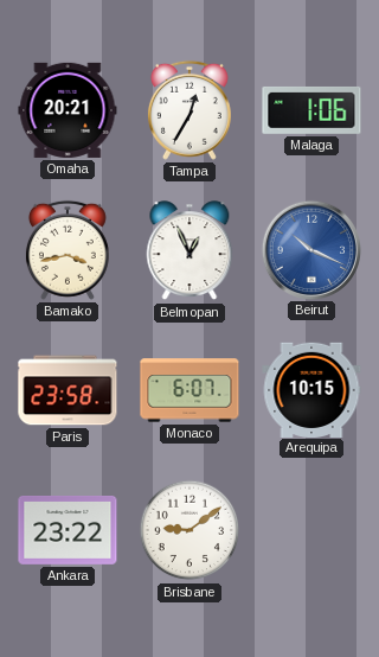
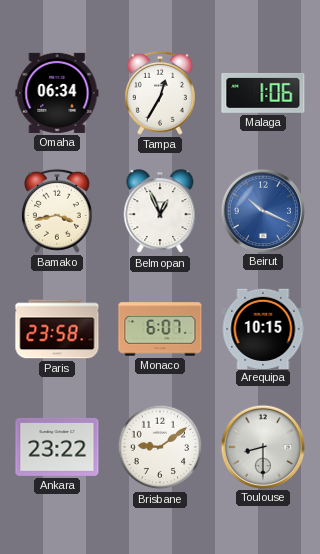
Omaha: 20:21 -> 06:34 (57, 93)
Toulouse: none -> 8:30 (262, 446)
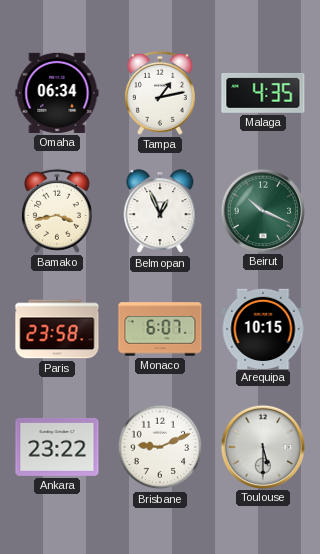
Tampa: 12:35 -> 1:13 (160, 93)
Malaga: 1:06 -> 4:35 (263, 93)
Beirut dial: blue -> green (262, 210)
Brisbane: 9:09 -> 9:11 (160, 447)
Toulouse: 8:30 -> 5:30 (262, 446)
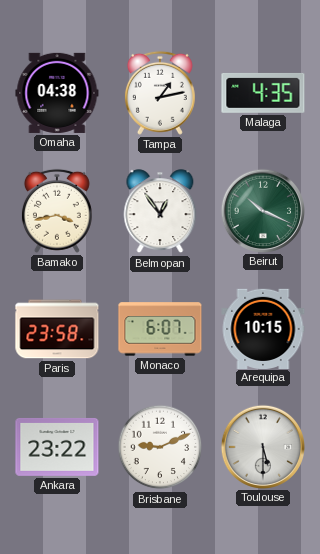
Omaha: 06:34 -> 04:38 (57, 93)
Belmopan: 12:56 -> 12:54 (160, 212)
